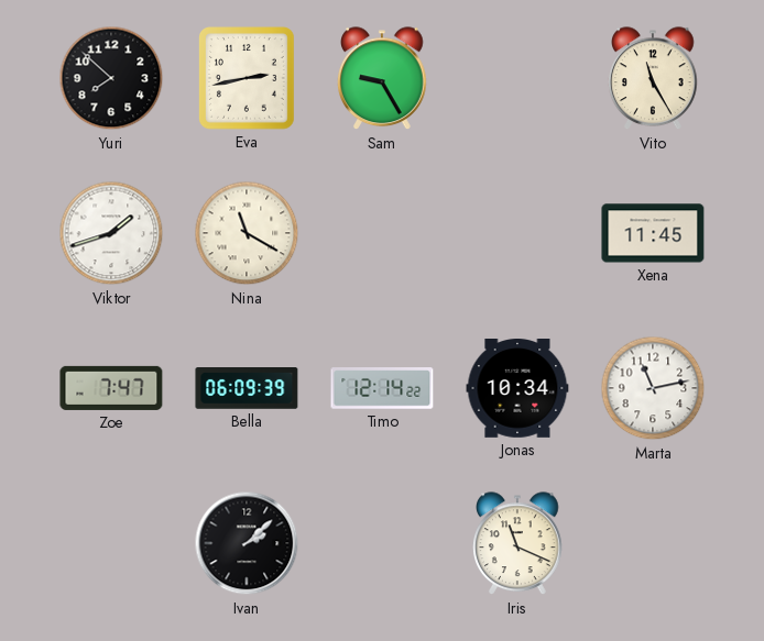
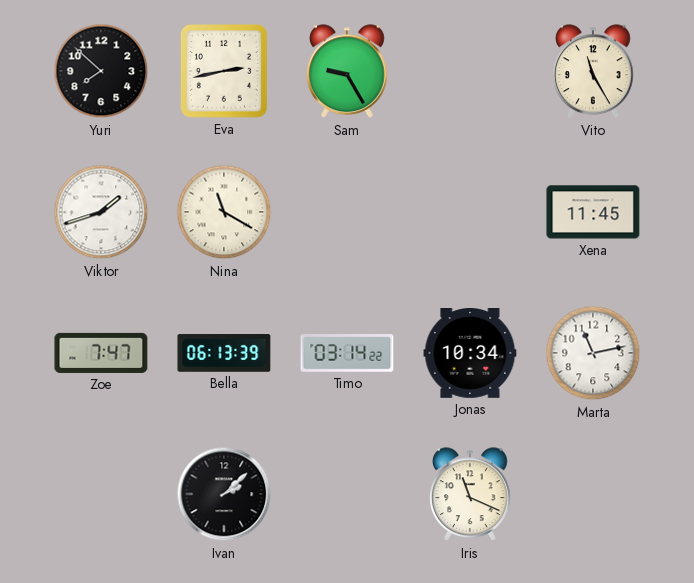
Bella: 06:09 -> 06:13 (224, 353)
Timo: 12:14 -> 03:14 (347, 353)
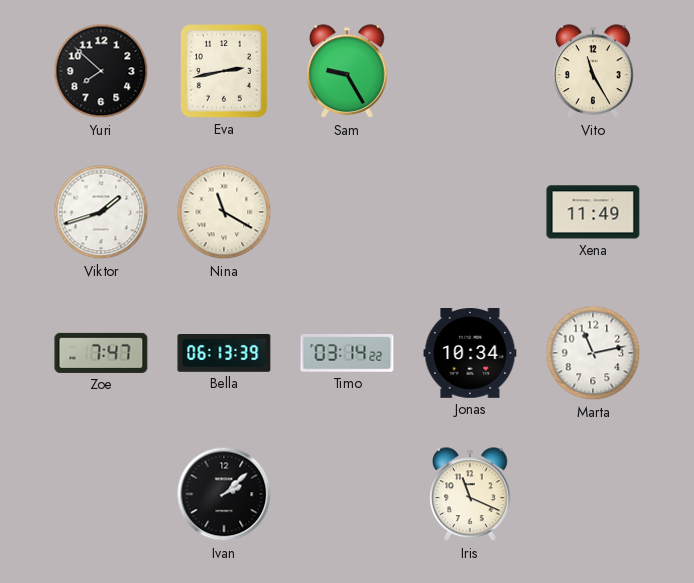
Xena: 11:45 -> 11:49 (593, 212)
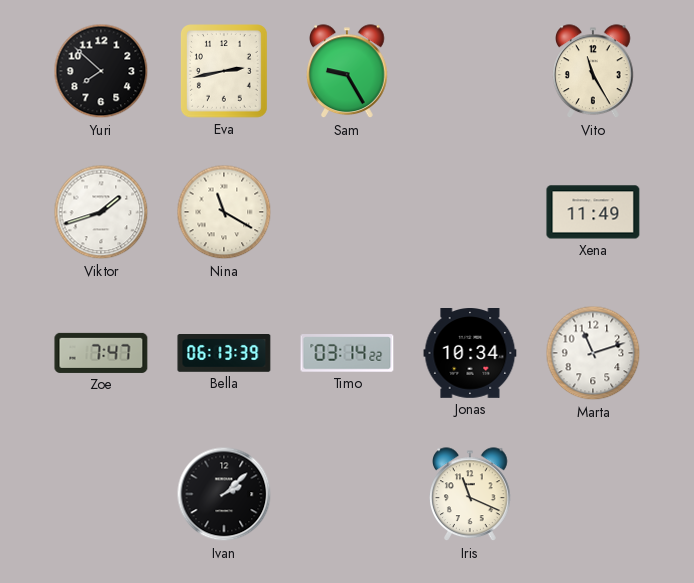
Marta: 11:13 -> 11:12 (593, 353)
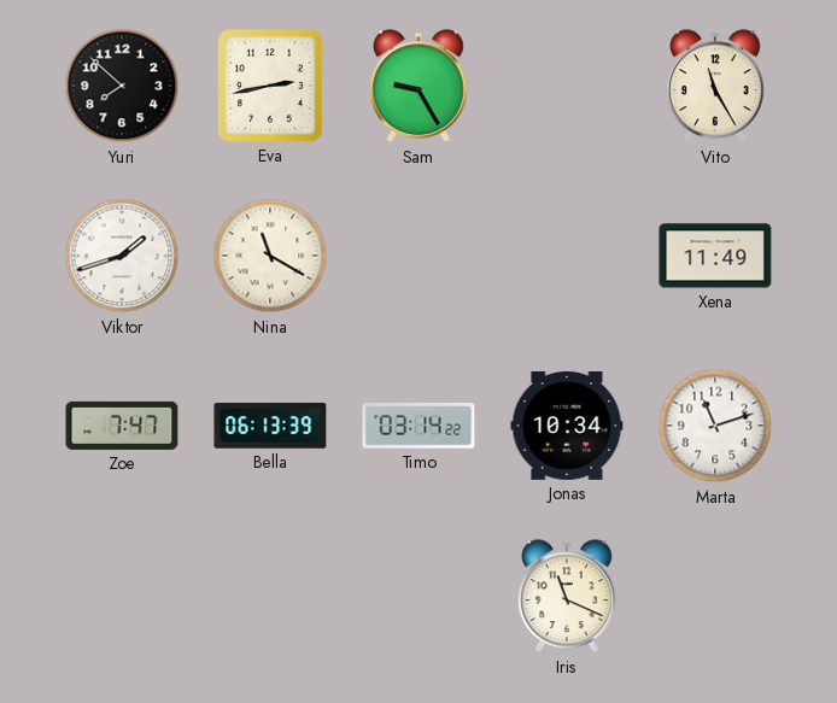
Ivan: 2:08 -> none (224, 494)
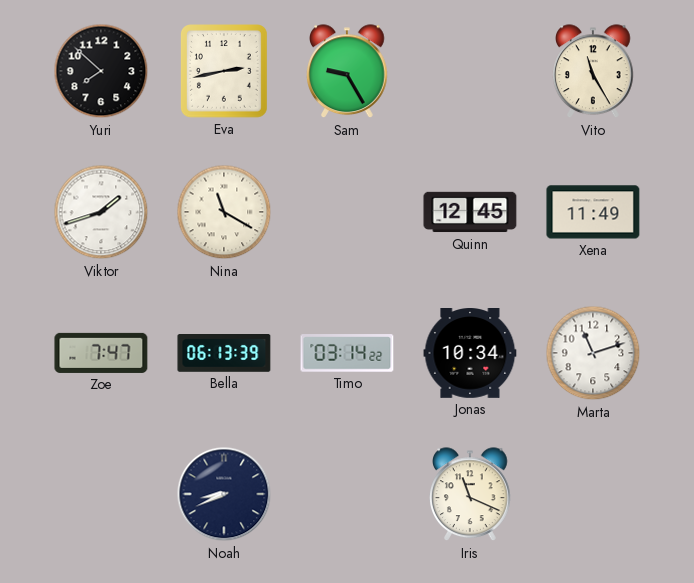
Quinn: none -> 12:45 (470, 212)
Noah: none -> 8:41 (224, 494)
